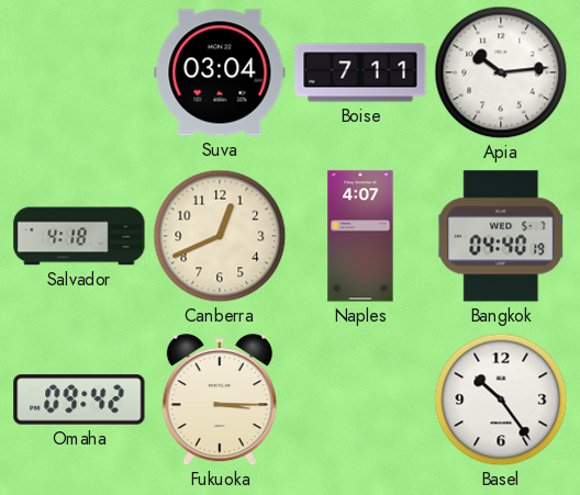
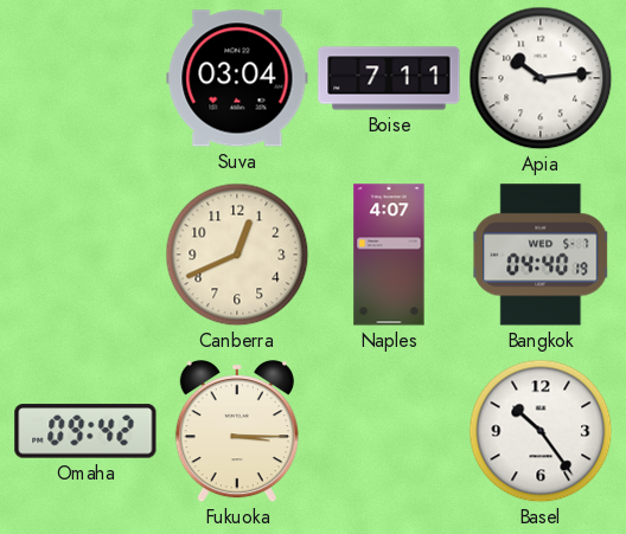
Salvador: 4:18 -> none (79, 236)
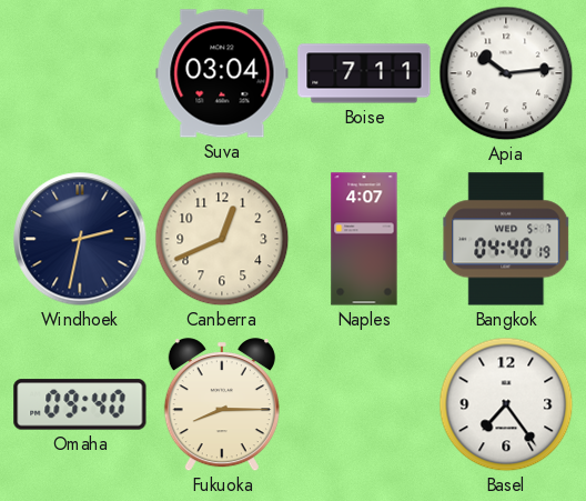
Windhoek: none -> 2:32 (80, 239)
Omaha: 09:42 -> 09:40 (80, 404)
Fukuoka: 3:15 -> 8:15 (222, 405)
Basel: 10:24 -> 7:24 (506, 404)
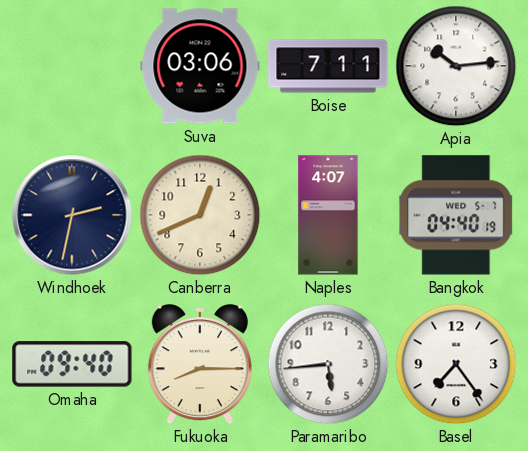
Suva: 03:04 -> 03:06 (200, 66)
Paramaribo: none -> 5:44 (328, 364)
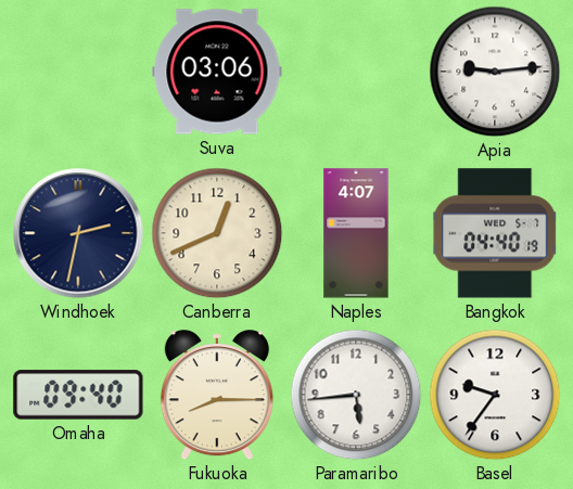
Boise: 7:11 -> none (328, 66)
Apia: 10:14 -> 9:14 (495, 72)
Basel: 7:24 -> 9:36 (495, 395)
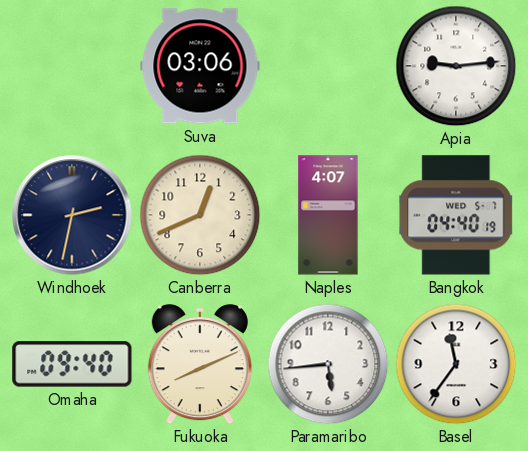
Fukuoka: 8:15 -> 8:11 (200, 365)
Basel: 9:36 -> 11:36 (456, 364)
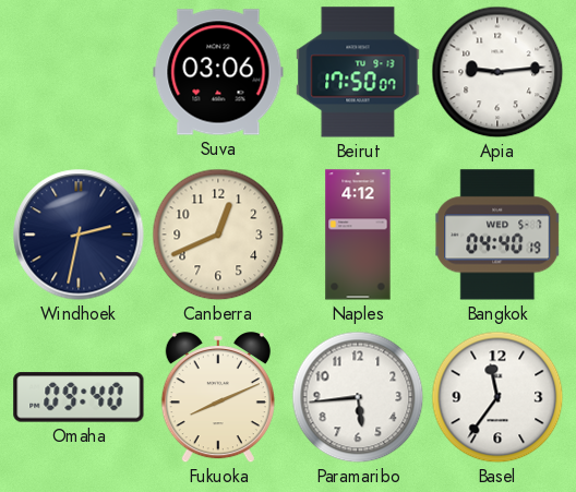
Beirut: none -> 17:50 (358, 72)
Naples: 4:07 -> 4:12 (358, 235)
